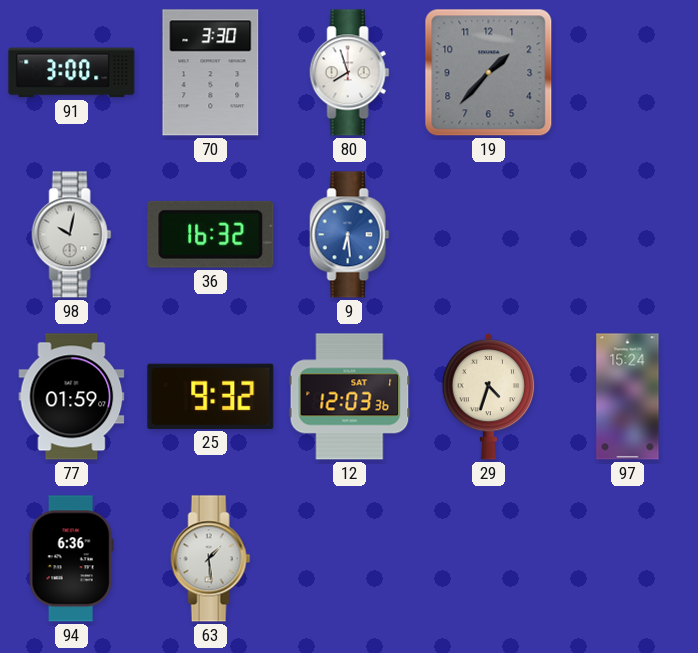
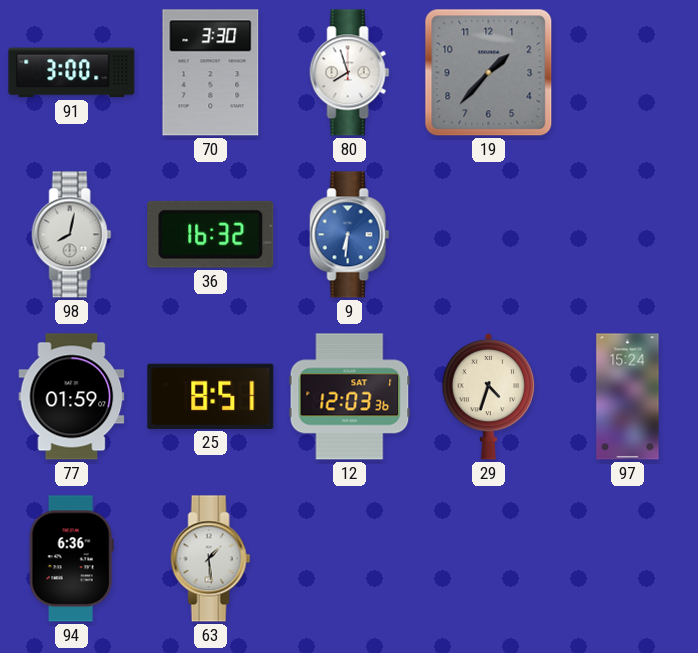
98: 10:02 -> 8:02 (72, 235)
9: 6:29 -> 6:31 (350, 235)
25: 9:32 -> 8:51 (211, 396)
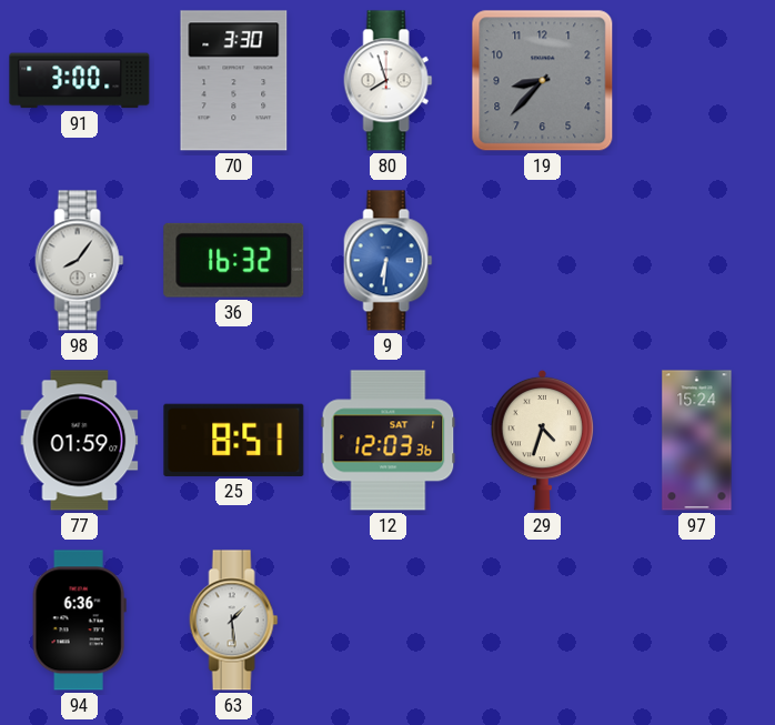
19: 1:37 -> 8:37 (543, 81)
98: 8:02 -> 8:06 (80, 261)
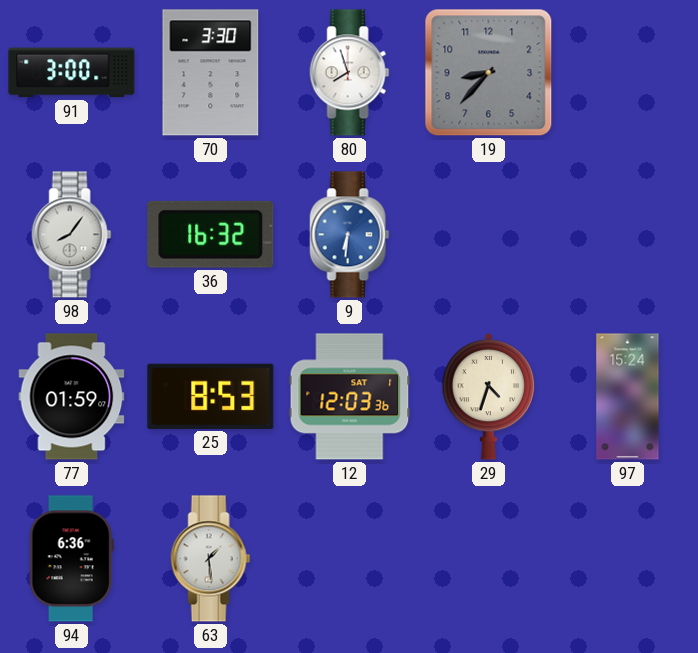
25: 8:51 -> 8:53 (211, 396)
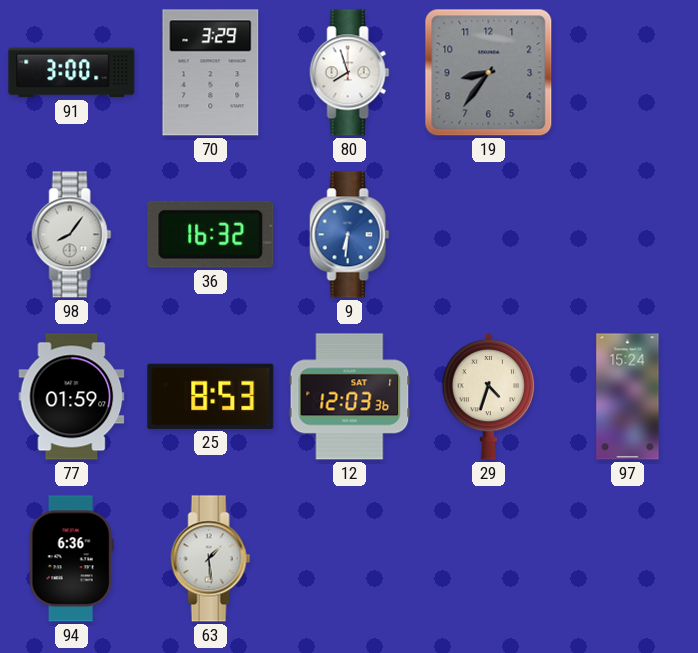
70: 3:30 -> 3:29 (211, 73)
19: 8:37 -> 8:36 (489, 73)
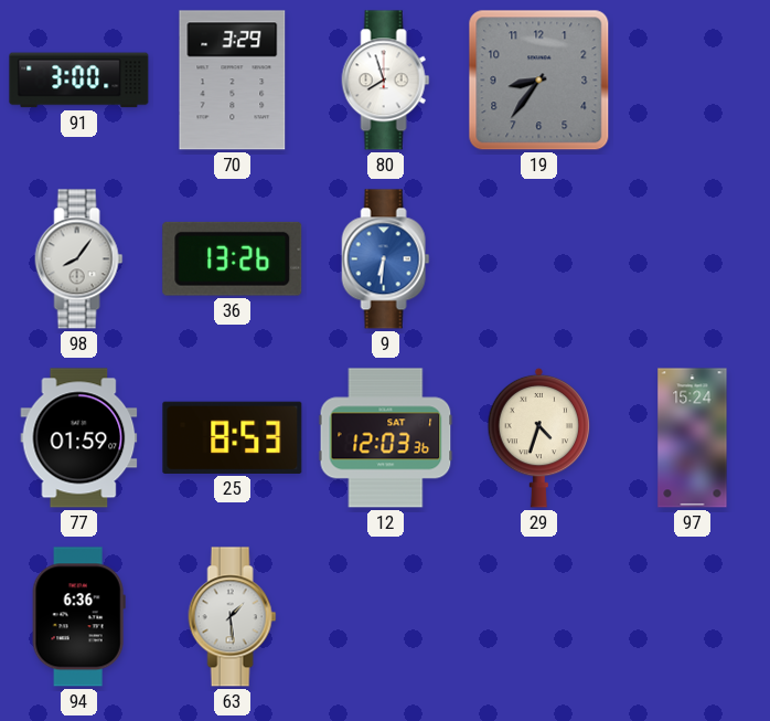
36: 16:32 -> 13:26 (233, 258)
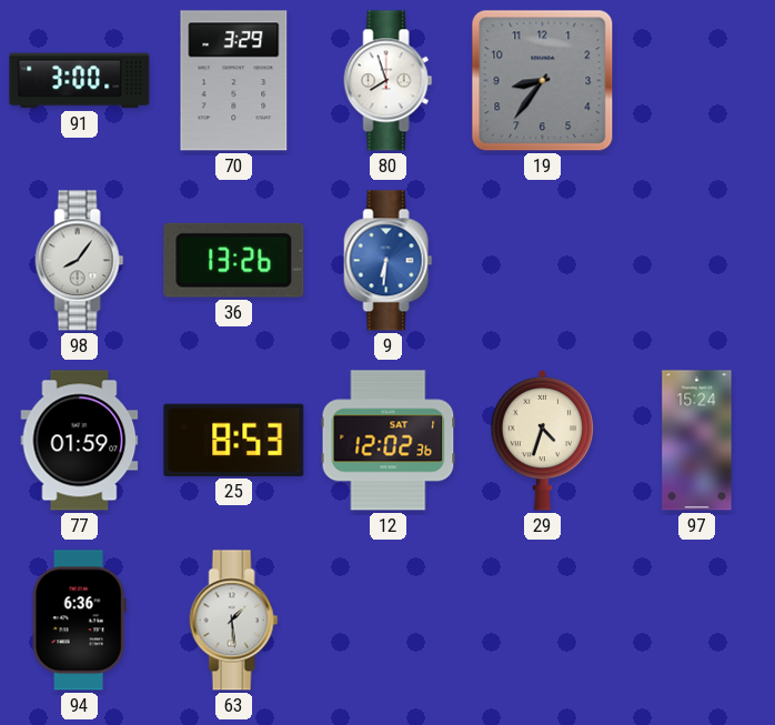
12: 12:03 -> 12:02 (389, 441)
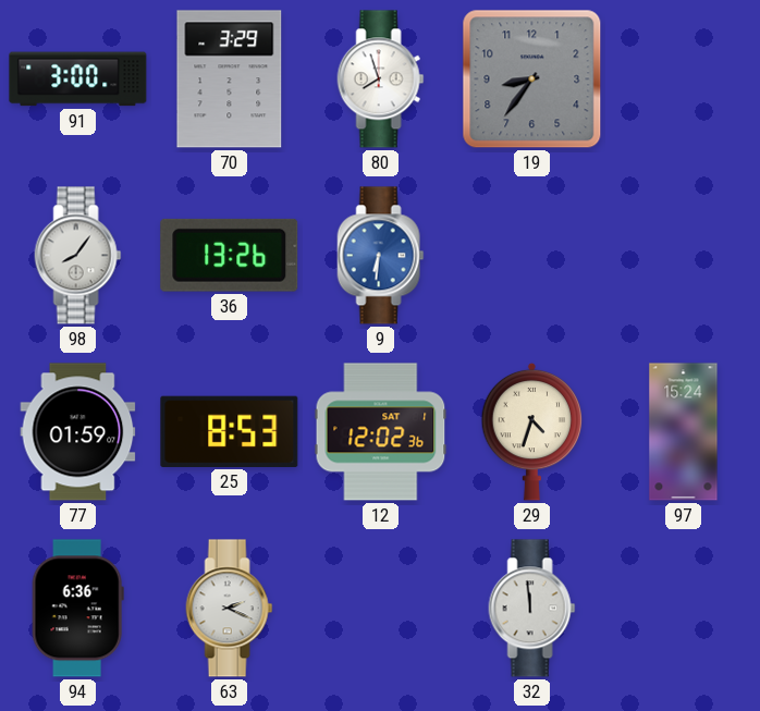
63: 1:29 -> 2:19 (230, 609)
32: none -> 11:59 (532, 609)
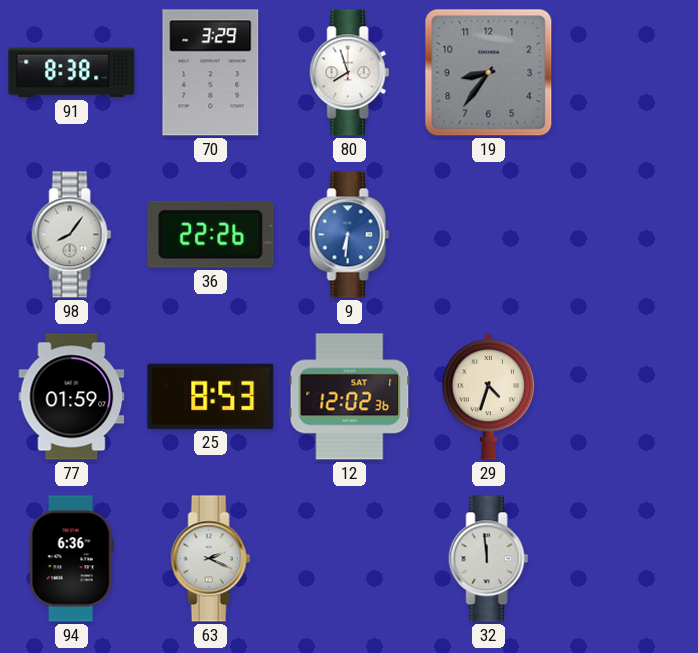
91: 3:00 -> 8:38 (72, 73)
36: 13:26 -> 22:26 (211, 234)
97: 15:24 -> none (684, 432)
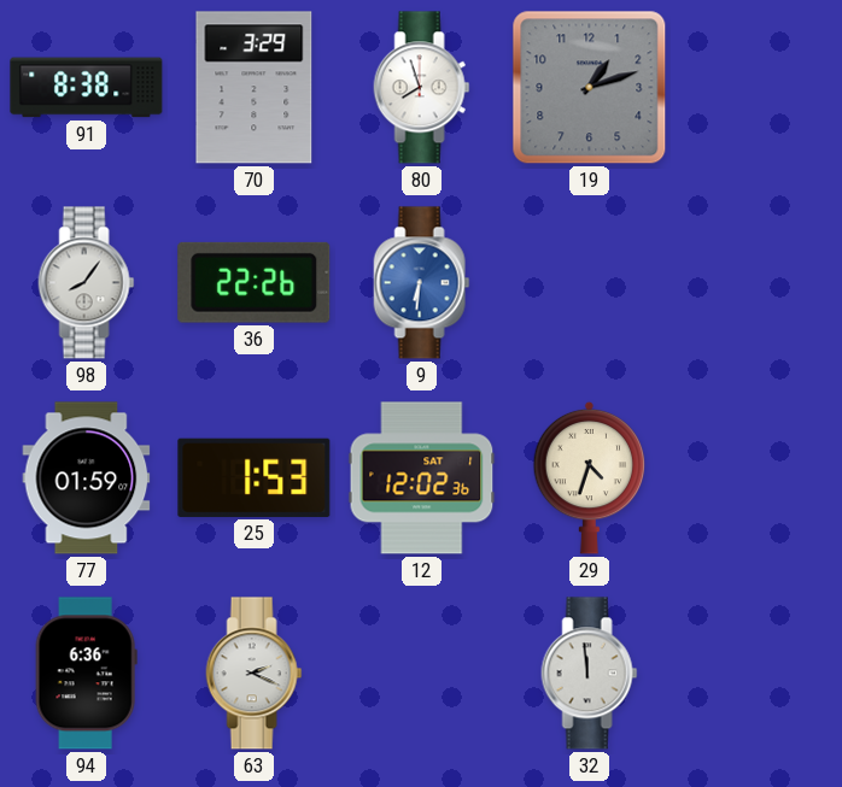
19: 8:36 -> 1:12 (590, 88)
25: 8:53 -> 1:53 (255, 477)
